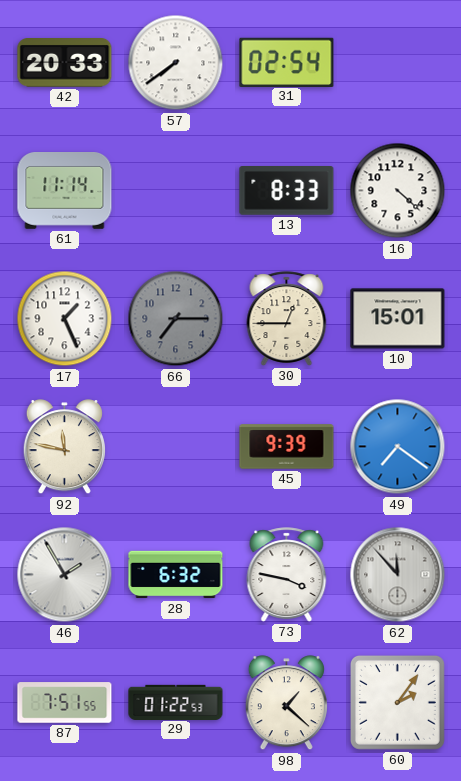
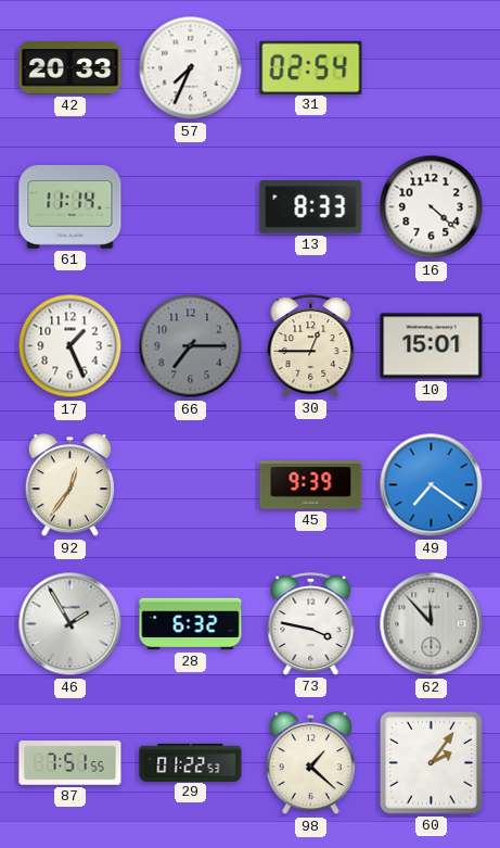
57: 7:39 -> 7:34 (191, 68)
92: 11:47 -> 12:36 (69, 485)
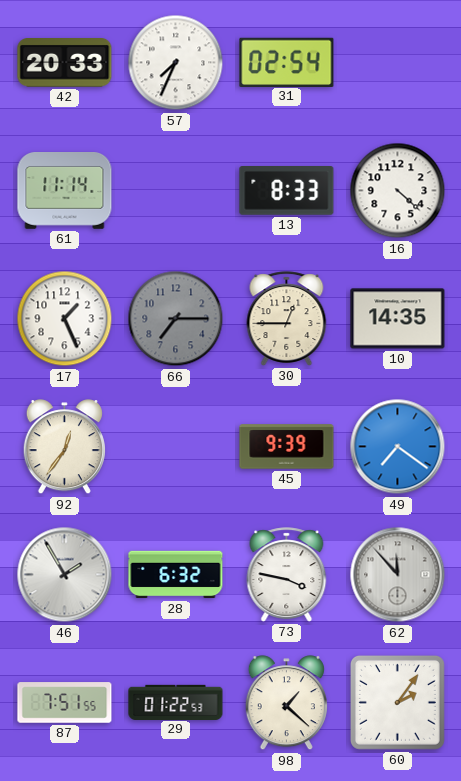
10: 15:01 -> 14:35 (398, 319)
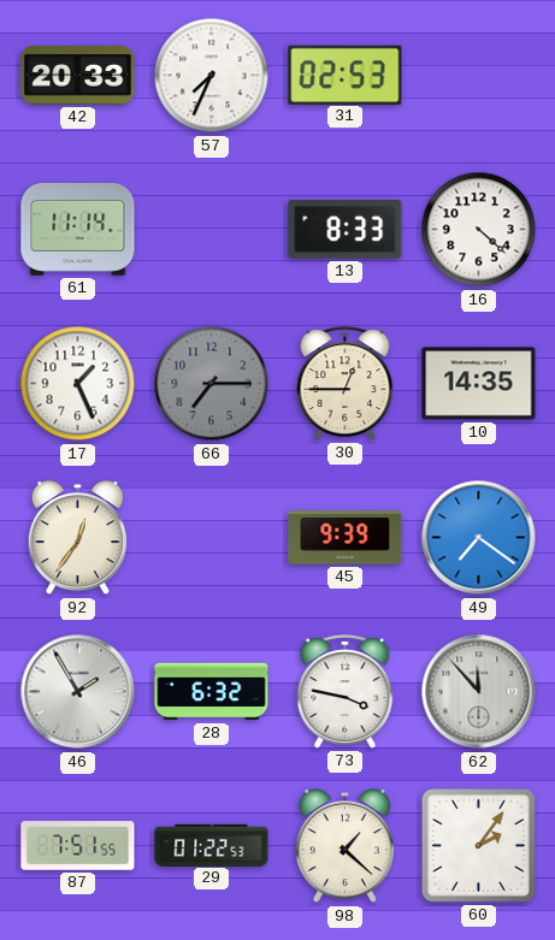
31: 02:54 -> 02:53 (346, 75)
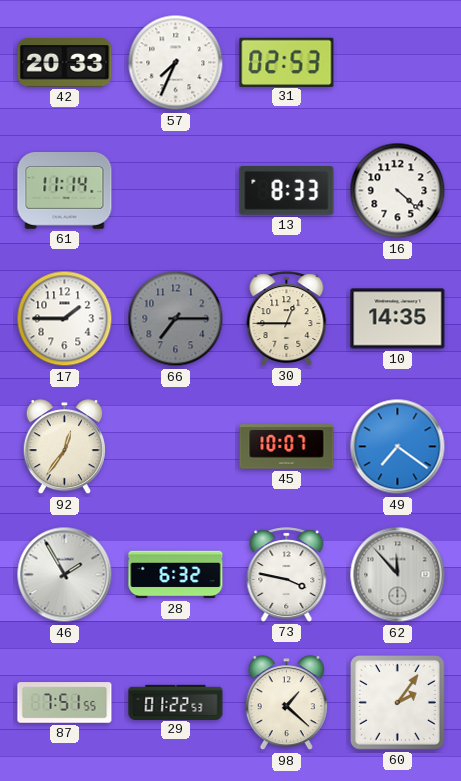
17: 1:26 -> 1:45 (65, 319)
45: 9:39 -> 10:07 (287, 447)
